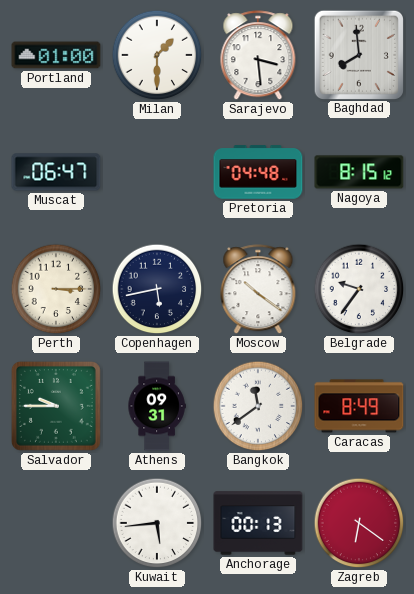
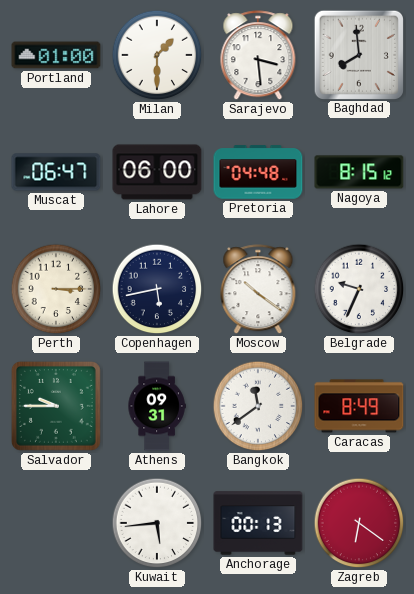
Lahore: none -> 06:00 (157, 172)
Belgrade: 9:36 -> 9:34 (359, 289)
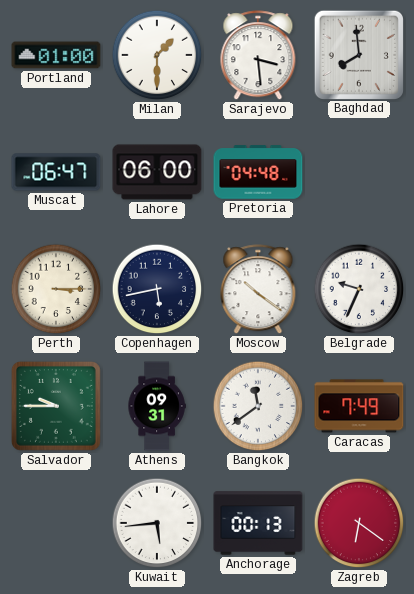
Nagoya: 8:15 -> none (359, 172)
Caracas: 8:49 -> 7:49 (359, 406)
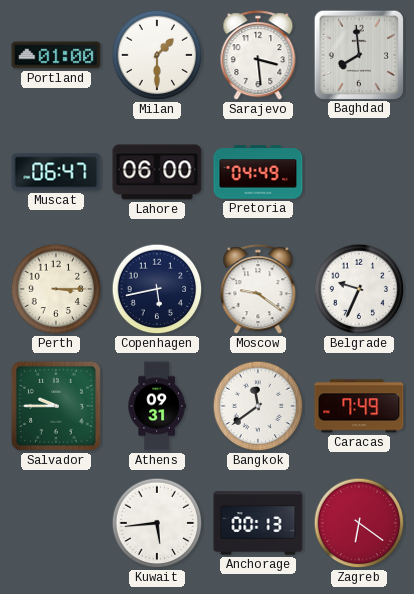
Pretoria: 04:48 -> 04:49 (258, 172)
Moscow: 10:21 -> 9:21 (258, 290)
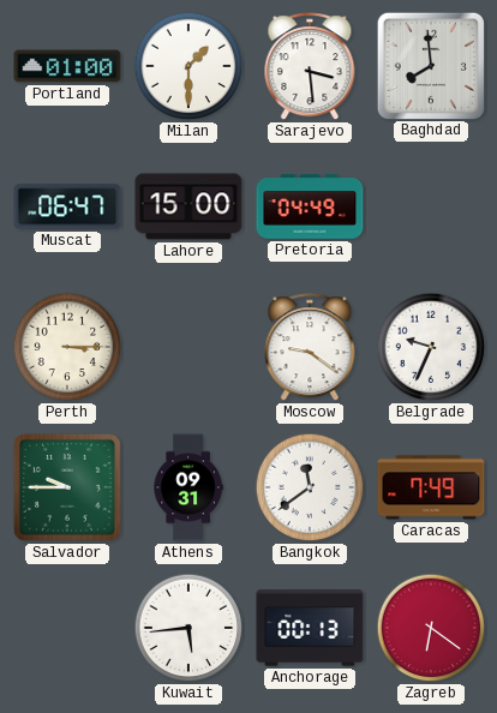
Lahore: 06:00 -> 15:00 (188, 206)
Copenhagen: 5:43 -> none (157, 289)
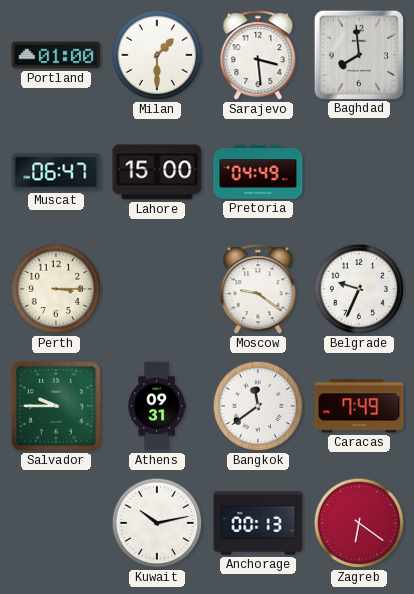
Kuwait: 5:44 -> 10:13 (157, 523)
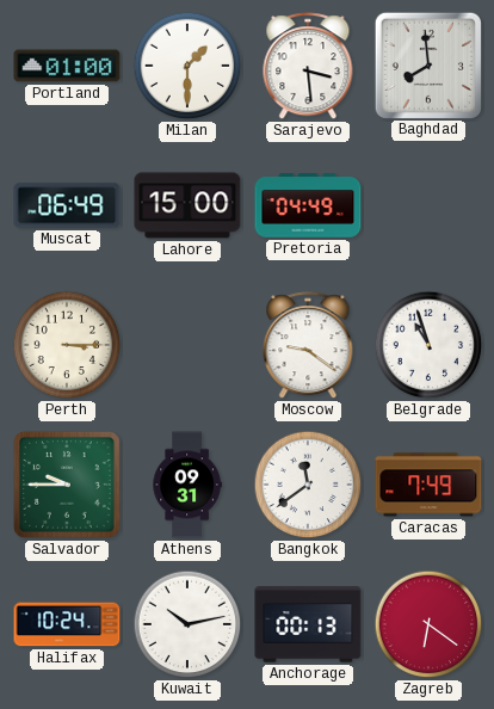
Muscat: 06:47 -> 06:49 (67, 205)
Belgrade: 9:34 -> 10:57 (428, 345)
Halifax: none -> 10:24 (67, 624)
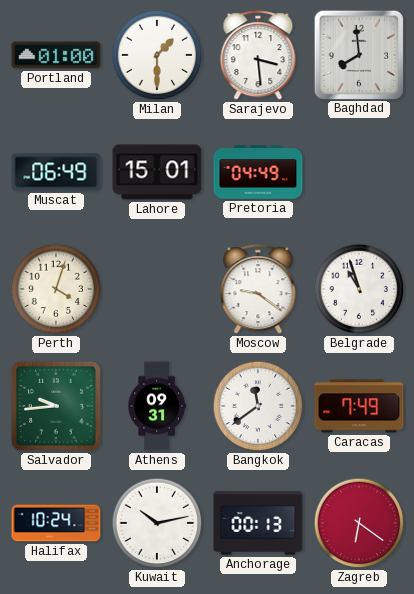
Lahore: 15:00 -> 15:01 (157, 172)
Perth: 3:15 -> 4:03 (56, 289)
Salvador: 9:45 -> 9:44 (56, 406)
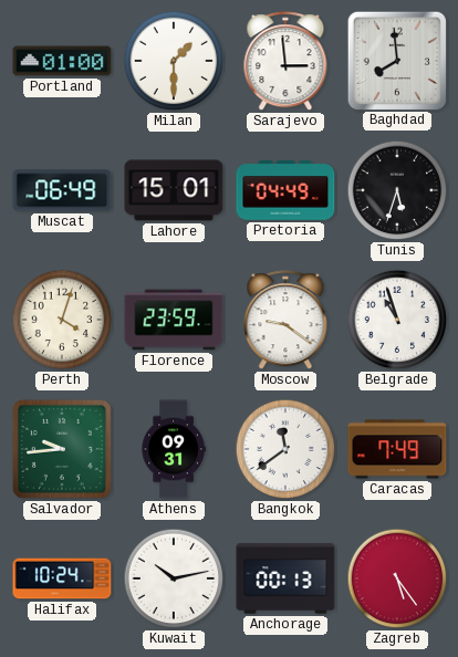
Sarajevo: 3:29 -> 2:59 (285, 62)
Tunis: none -> 5:33 (397, 190)
Florence: none -> 23:59 (174, 320)
Zagreb: 6:21 -> 5:24 (397, 578)
